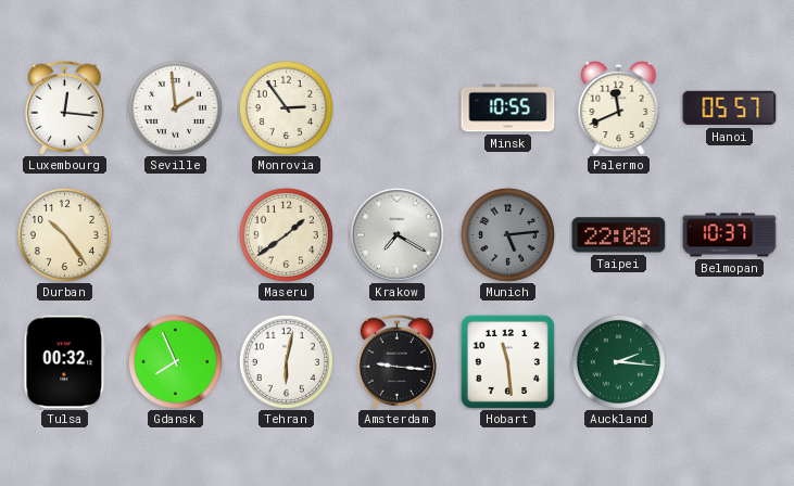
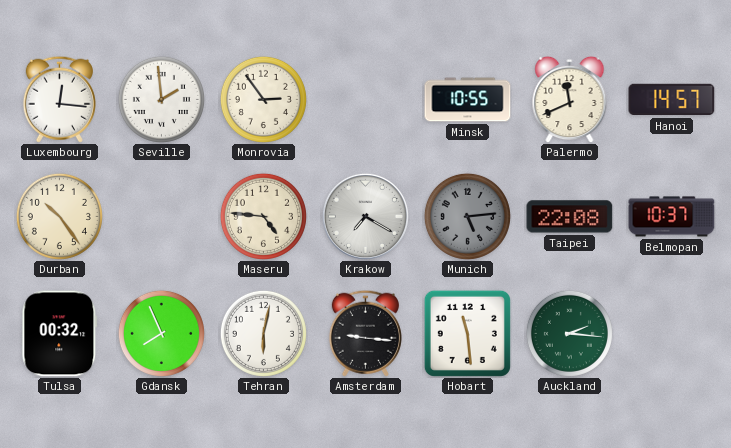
Hanoi: 05:57 -> 14:57 (672, 100)
Maseru: 1:39 -> 4:46 (263, 216)
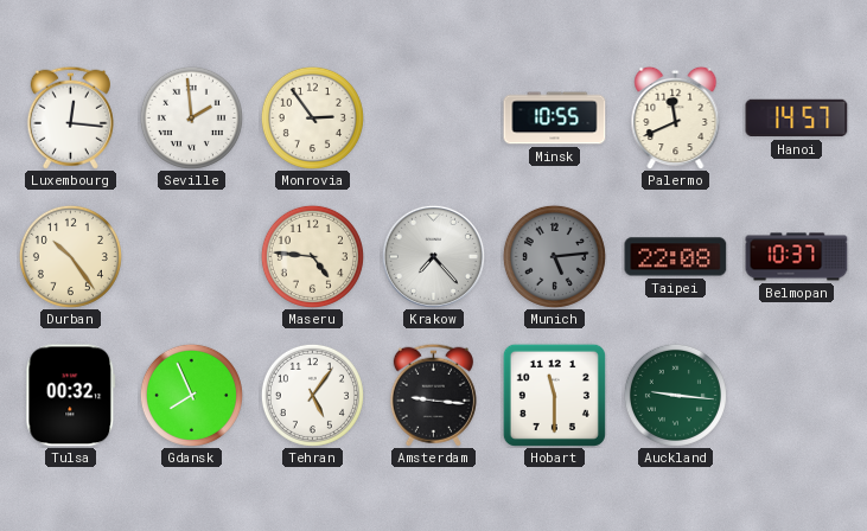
Krakow: 7:20 -> 7:23 (433, 256)
Tehran: 6:02 -> 5:06 (312, 395)
Hobart: 11:29 -> 11:30 (554, 395)
Auckland: 2:16 -> 9:16 (675, 395)
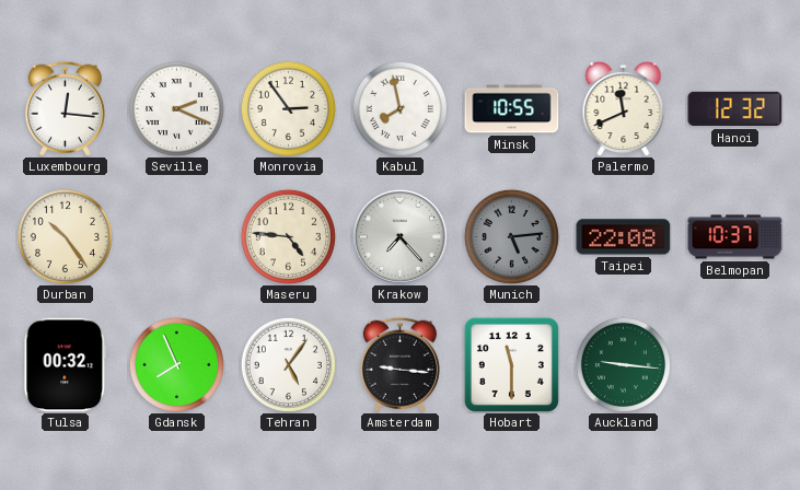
Seville: 1:59 -> 2:19 (176, 108)
Kabul: none -> 7:58 (399, 108)
Hanoi: 14:57 -> 12:32 (735, 109)
